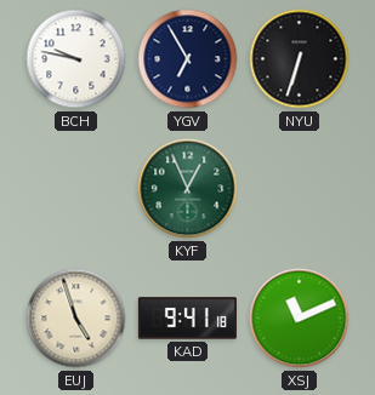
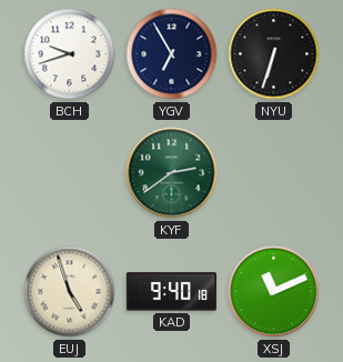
BCH: 9:47 -> 9:42 (70, 54)
KYF: 12:56 -> 2:39 (172, 173)
KAD: 9:41 -> 9:40 (171, 292)
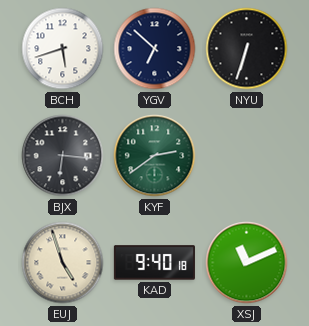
BCH: 9:42 -> 5:42 (63, 49)
YGV: 6:55 -> 6:52 (155, 49)
BJX: none -> 6:16 (63, 156)
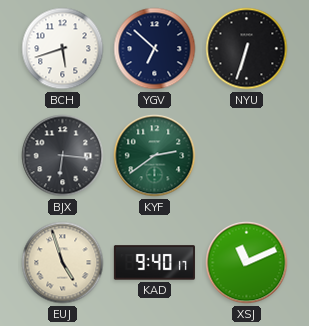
KAD: 9:40:18 -> 9:40:17 (154, 263)
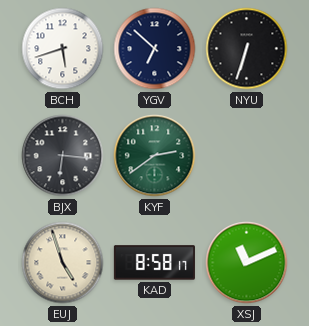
KAD: 9:40 -> 8:58 (154, 263)
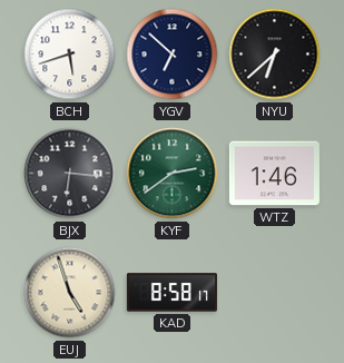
NYU: 6:33 -> 6:38 (275, 55)
WTZ: none -> 1:46 (274, 174)
XSJ: 11:11 -> none (247, 263)
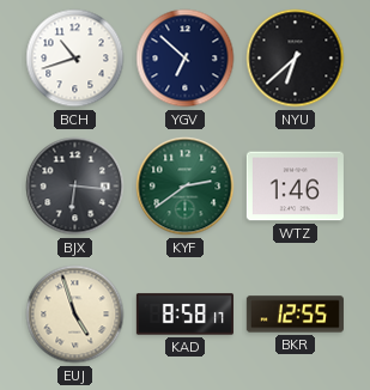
BCH: 5:42 -> 10:42 (75, 59)
BKR: none -> 12:55 (295, 315)
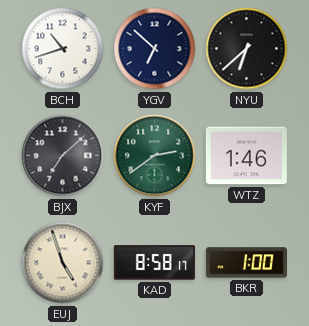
BJX: 6:16 -> 7:08 (63, 156)
BKR: 12:55 -> 1:00 (246, 263)
